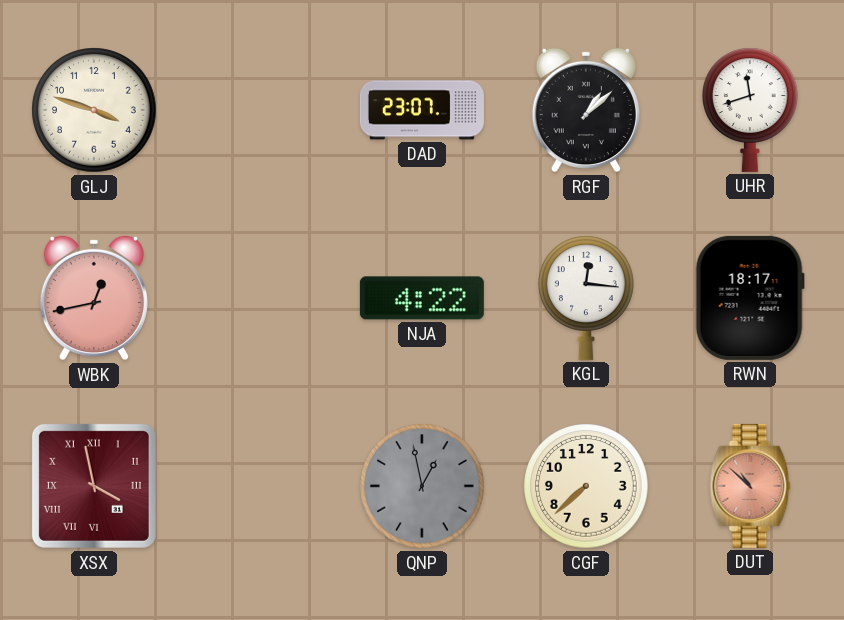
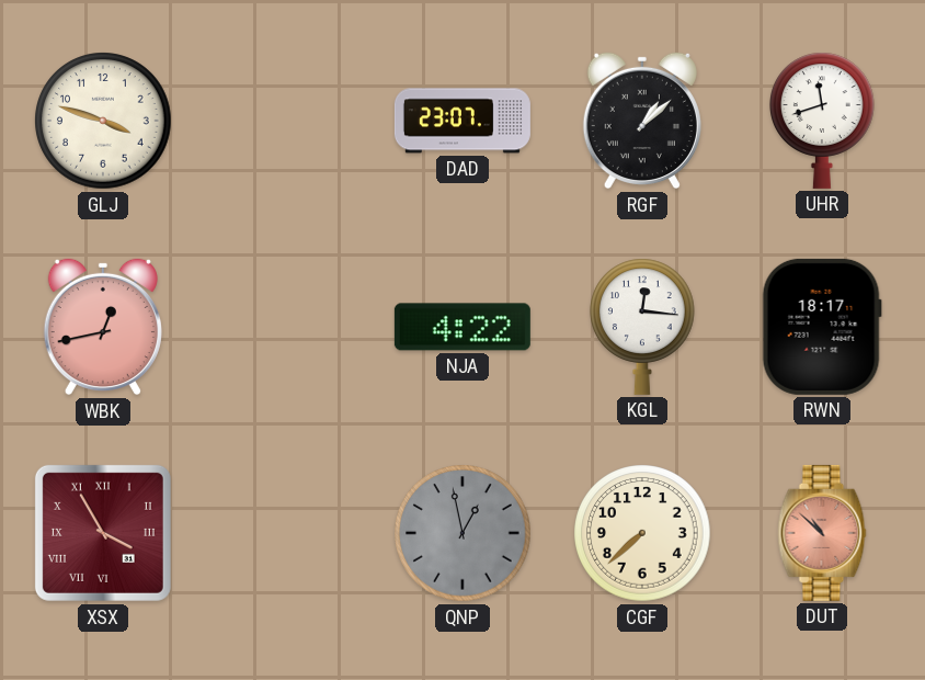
XSX: 3:58 -> 3:55 (103, 533)
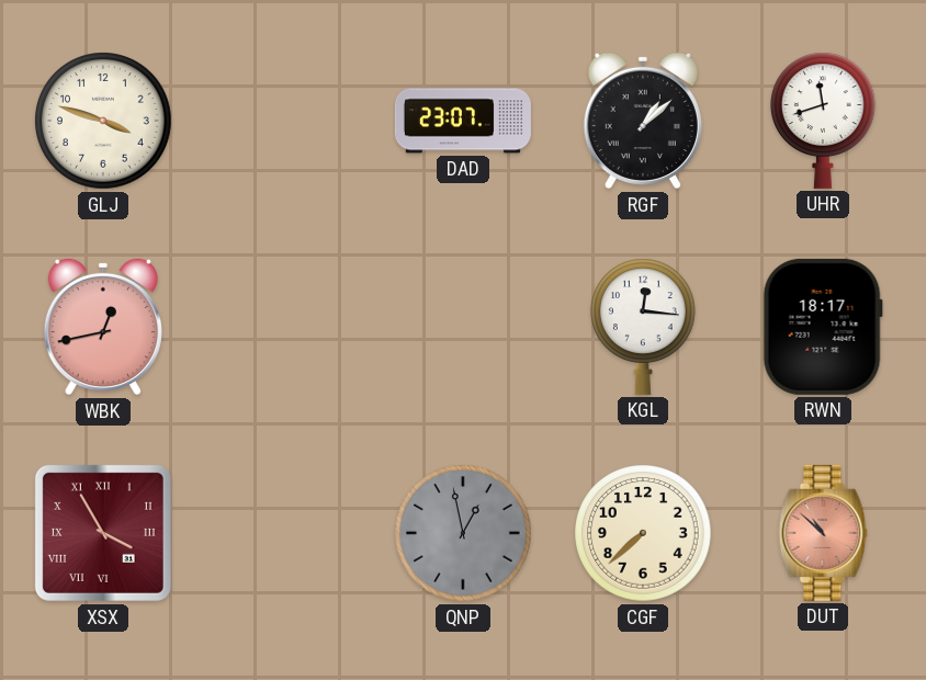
NJA: 4:22 -> none (462, 327)
